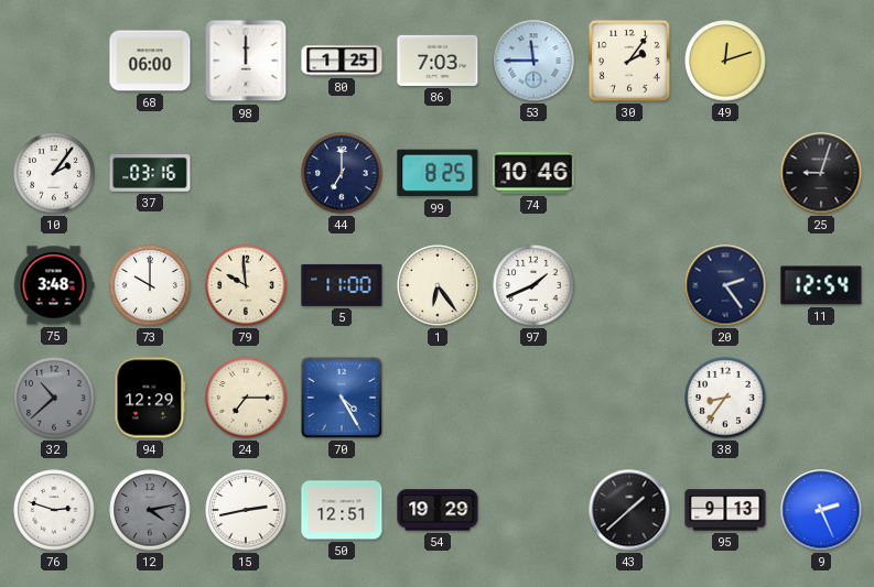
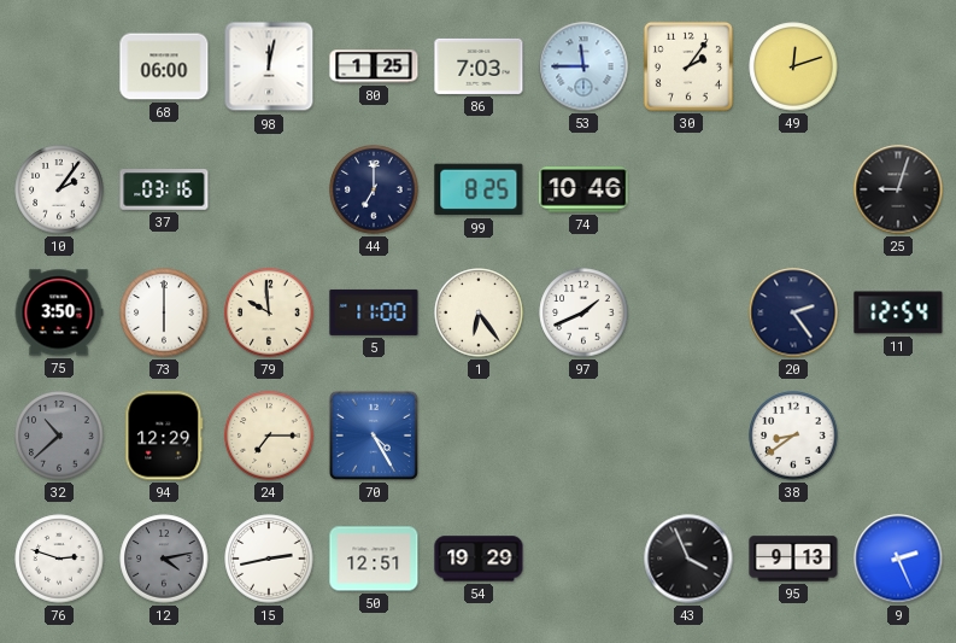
98: 12:00 -> 12:02 (269, 66)
75: 3:48 -> 3:50 (59, 312)
73: 10:00 -> 6:00 (164, 312)
38: 8:36 -> 8:39 (793, 436)
43: 1:38 -> 3:56 (688, 559)
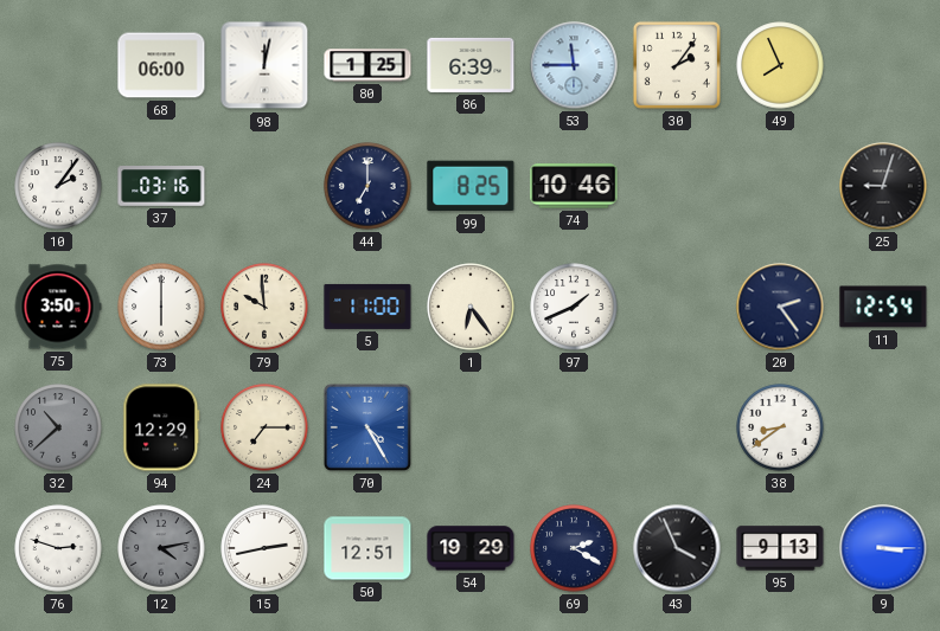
86: 7:03 -> 6:39 (471, 65)
49: 12:12 -> 7:56 (780, 65)
69: none -> 2:20 (574, 548)
9: 2:26 -> 3:15 (883, 548)
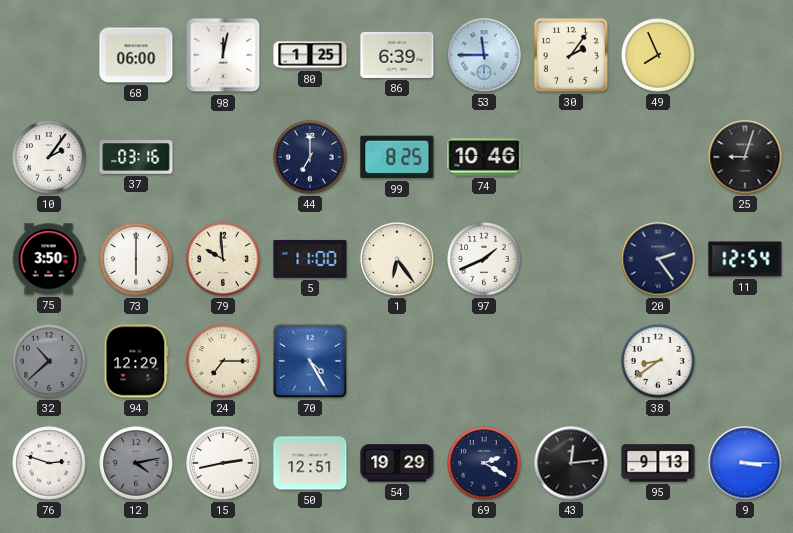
43: 3:56 -> 12:14 (571, 463)
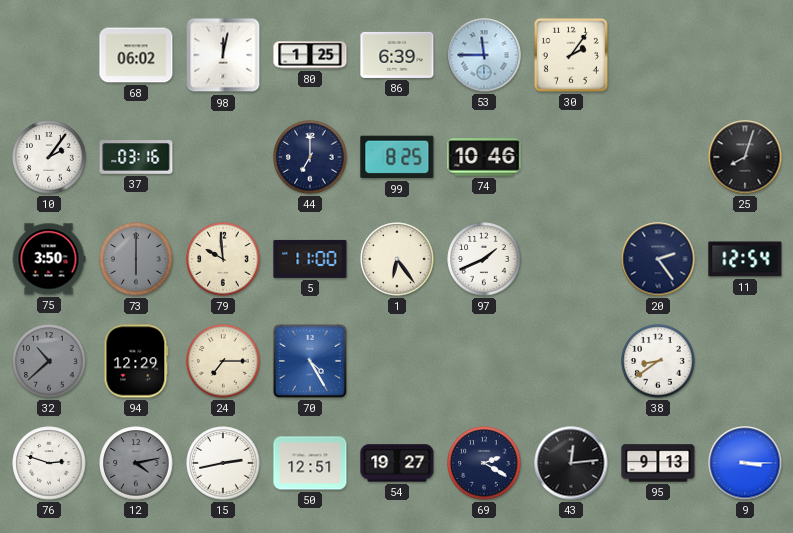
68: 06:00 -> 06:02 (136, 55)
49: 7:56 -> none (658, 55)
25: 9:03 -> 8:03 (745, 157)
73 dial: white -> grey (136, 259)
54: 19:29 -> 19:27 (397, 463)
